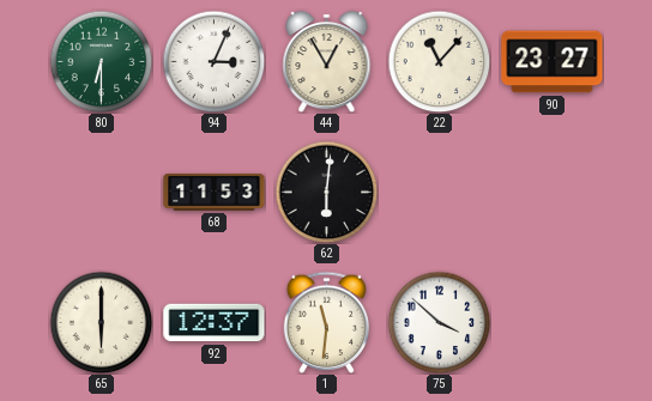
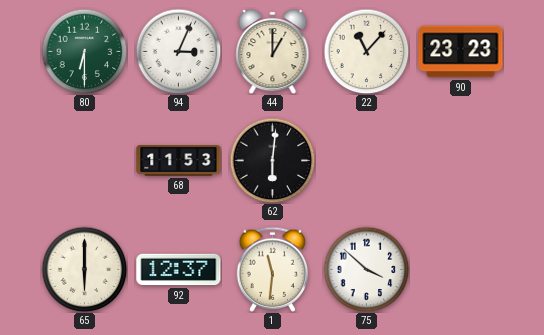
44: 12:55 -> 1:00 (273, 51)
90: 23:27 -> 23:23 (461, 52)
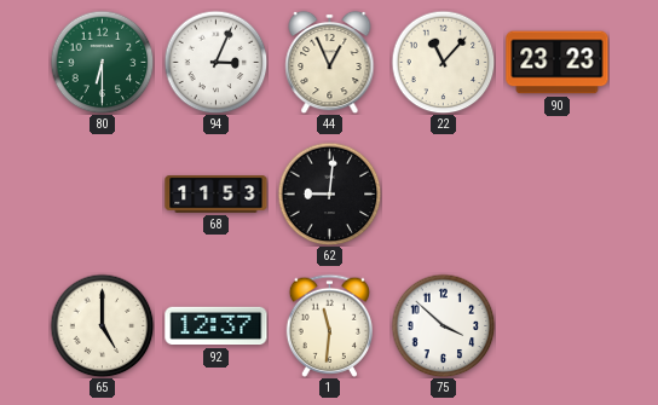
44: 1:00 -> 12:56 (330, 62)
62: 6:01 -> 9:01 (329, 193)
65: 6:00 -> 5:00 (102, 325)
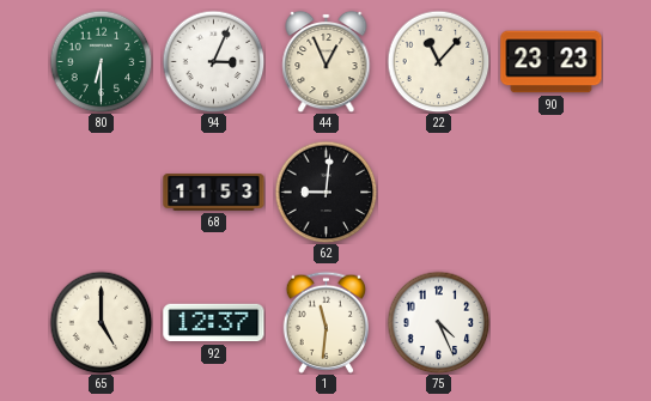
75: 3:52 -> 4:26 (438, 322)
